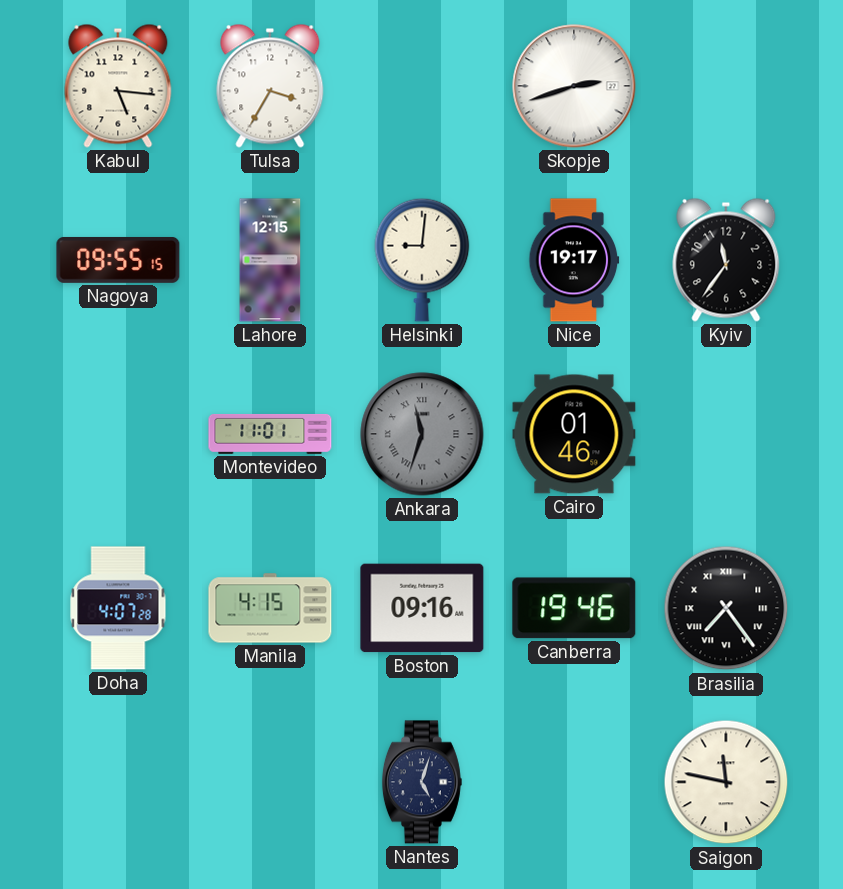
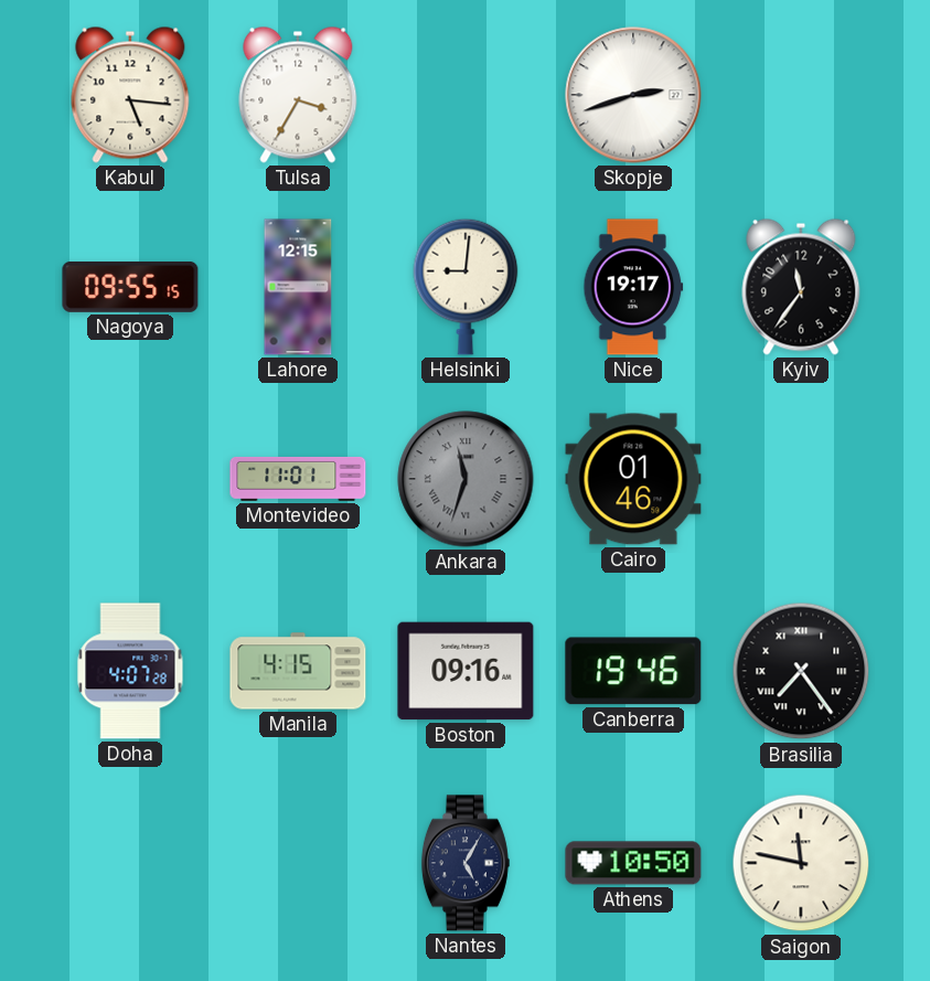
Nantes: 5:03 -> 5:05 (466, 863)
Athens: none -> 10:50 (633, 863)
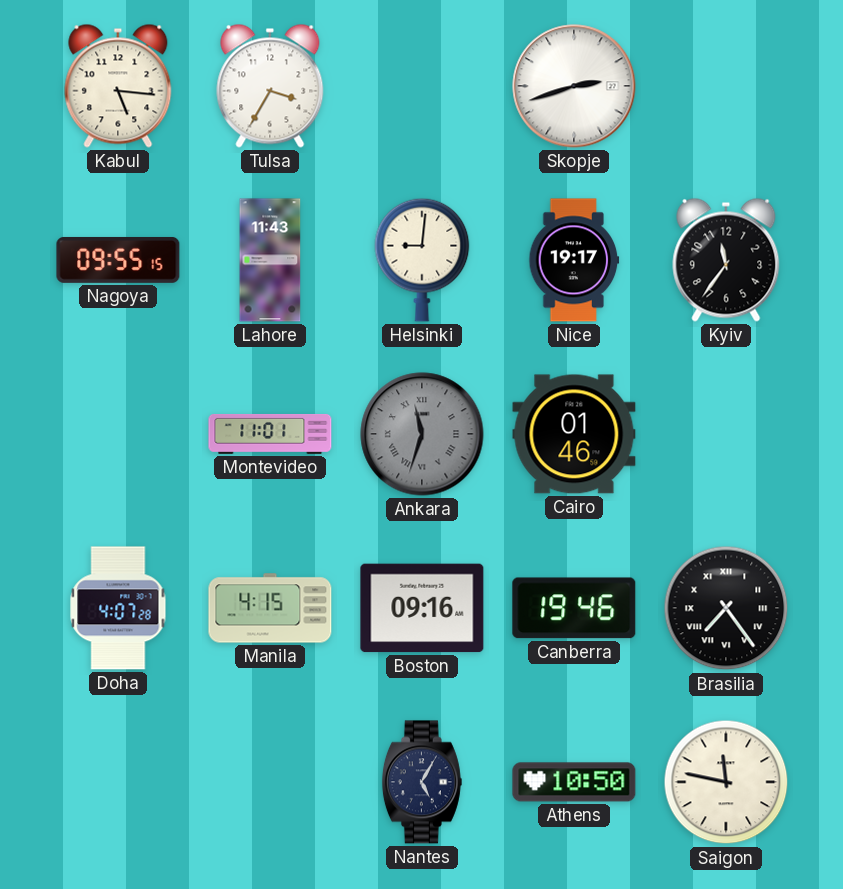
Lahore: 12:15 -> 11:43 (270, 260)
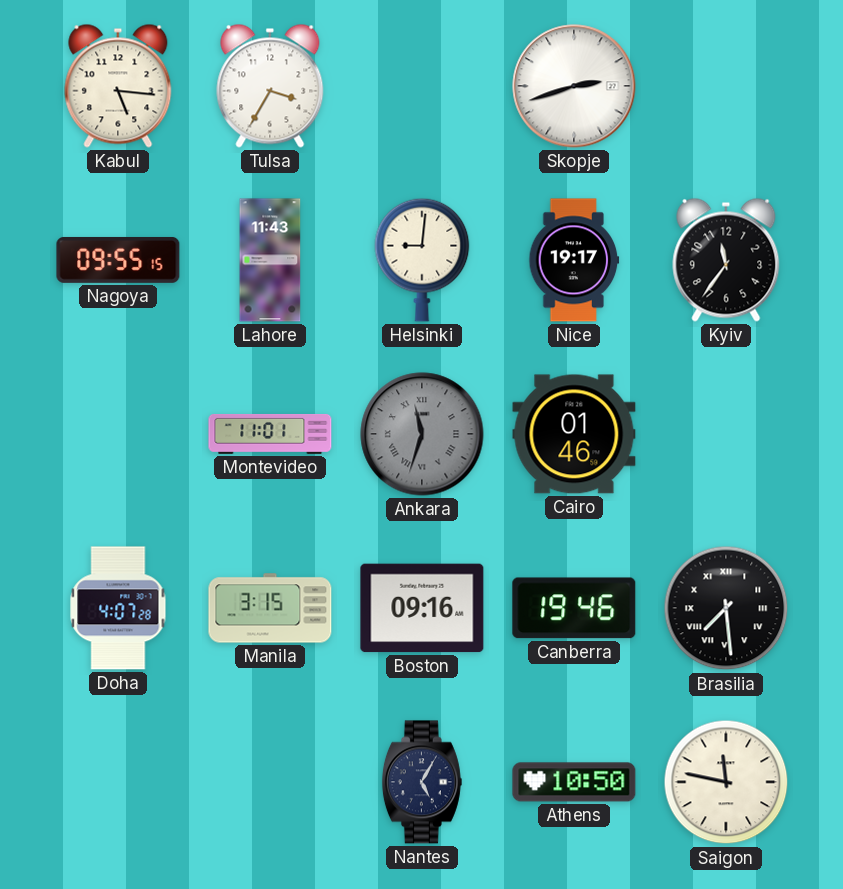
Manila: 4:15 -> 3:15 (270, 608)
Brasilia: 7:24 -> 7:29 (726, 608)
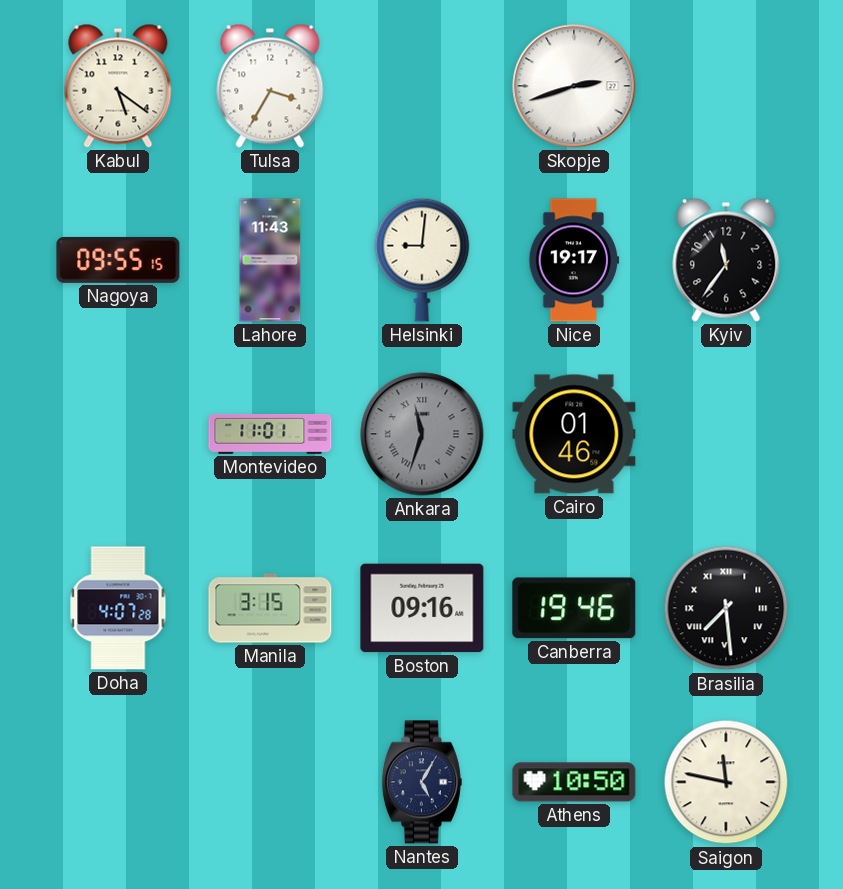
Kabul: 5:16 -> 5:21 (118, 86)
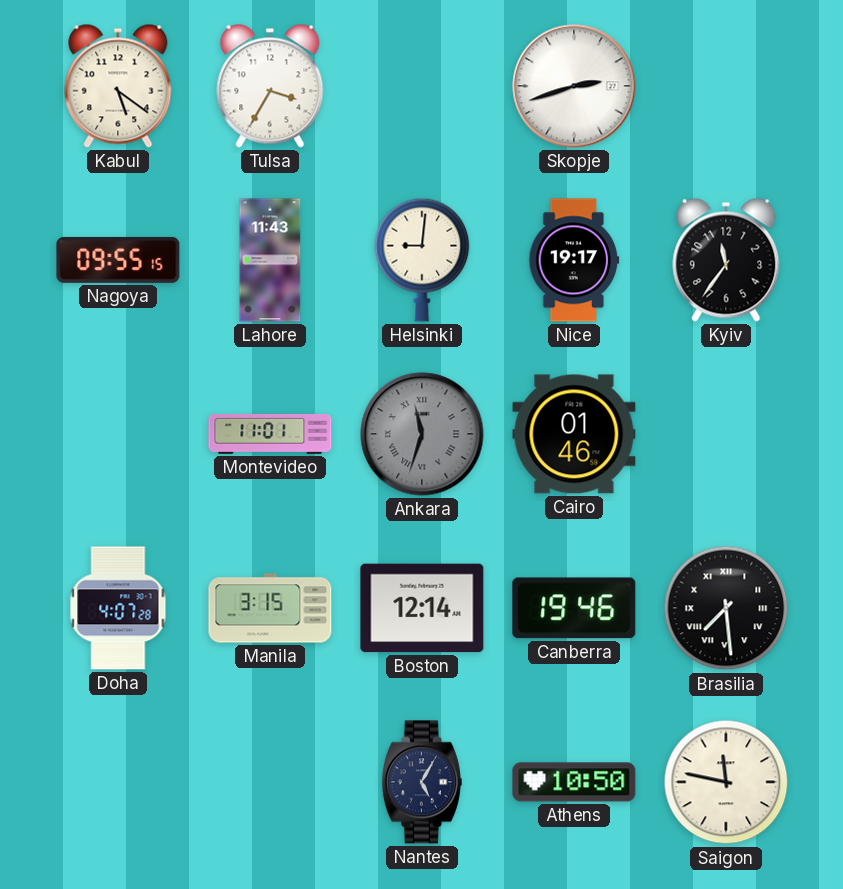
Boston: 09:16 -> 12:14 (422, 608)
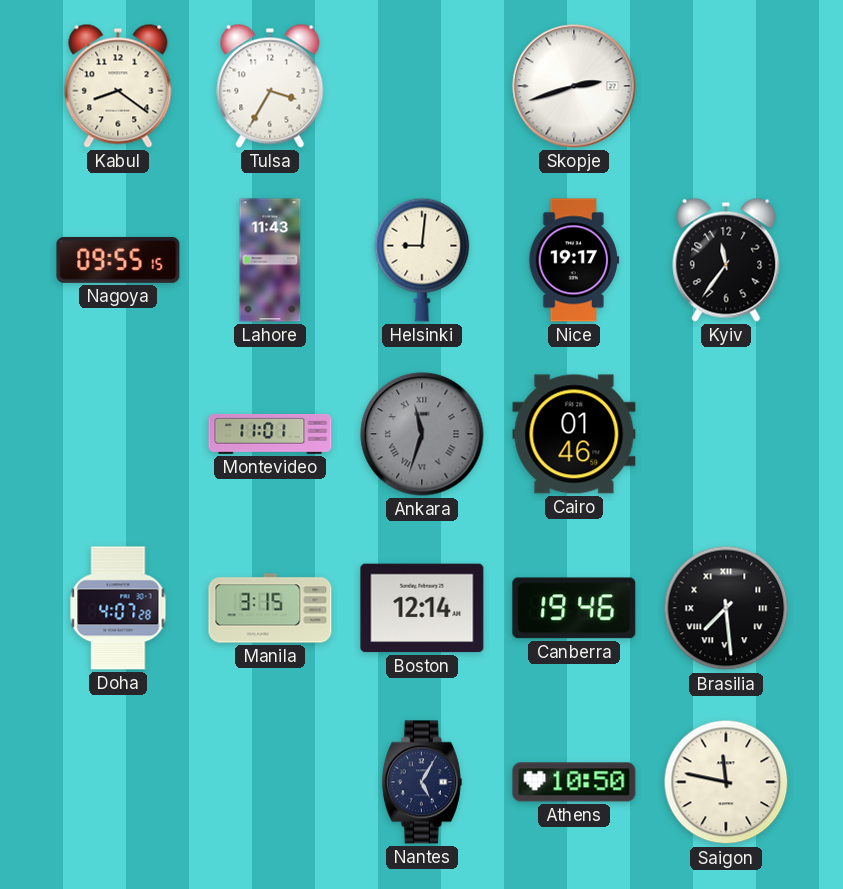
Kabul: 5:21 -> 8:21 (118, 86)
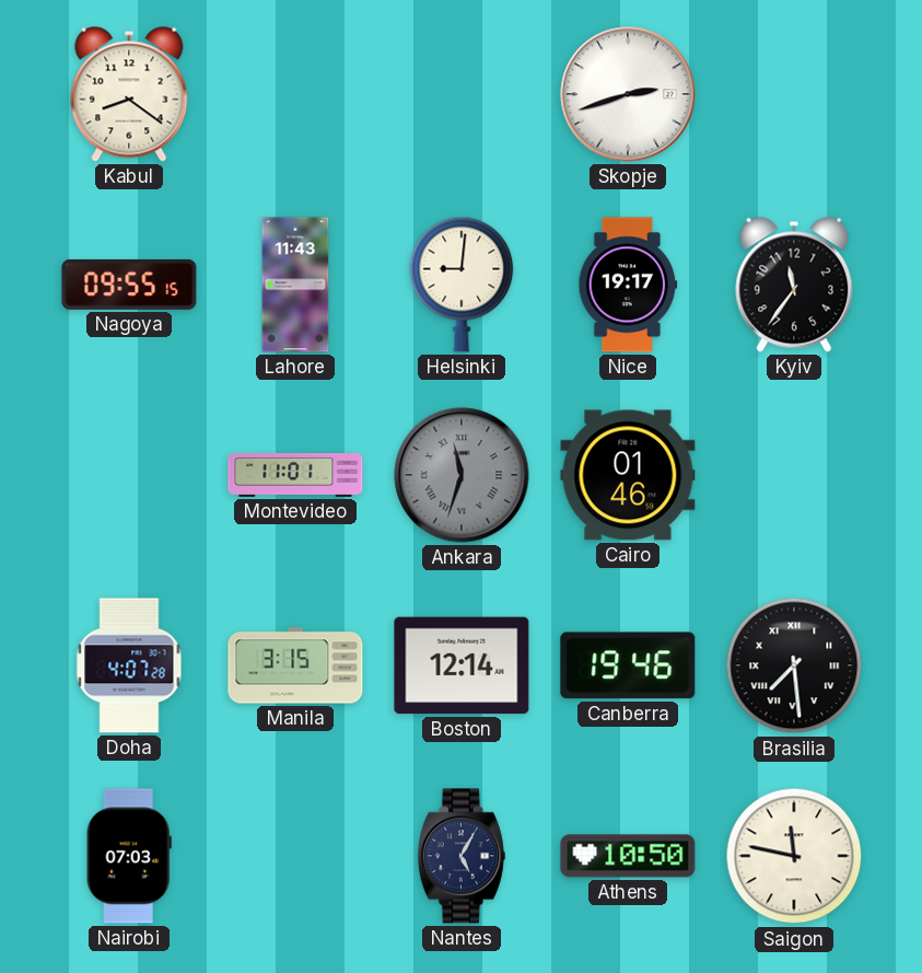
Tulsa: 3:35 -> none (270, 86)
Nairobi: none -> 07:03 (129, 856)
